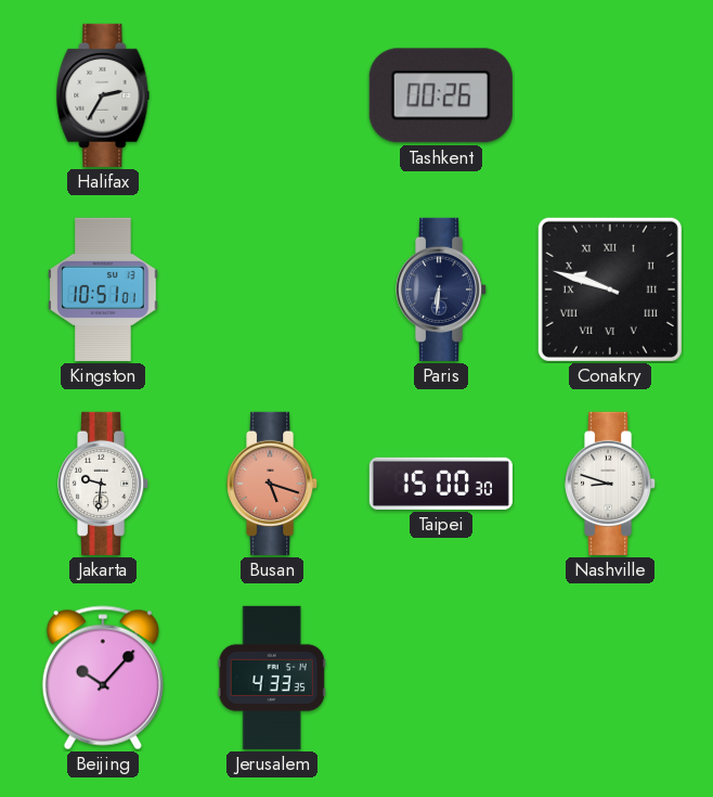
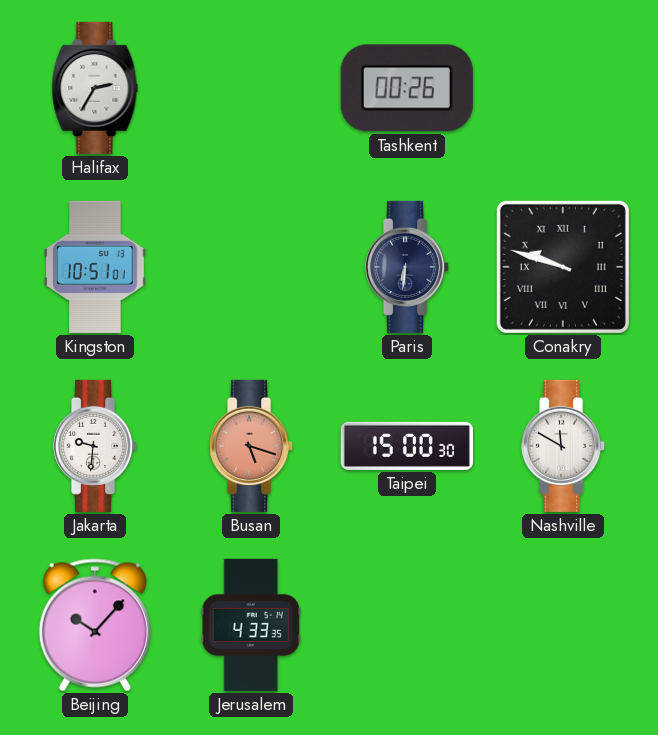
Nashville: 8:48 -> 11:50 (564, 446)
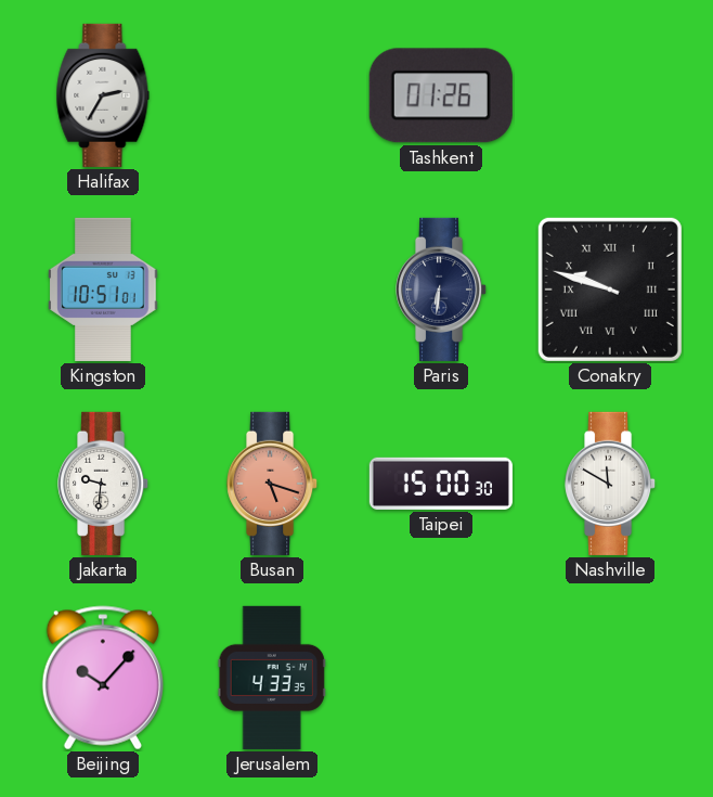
Tashkent: 00:26 -> 01:26 (441, 95)
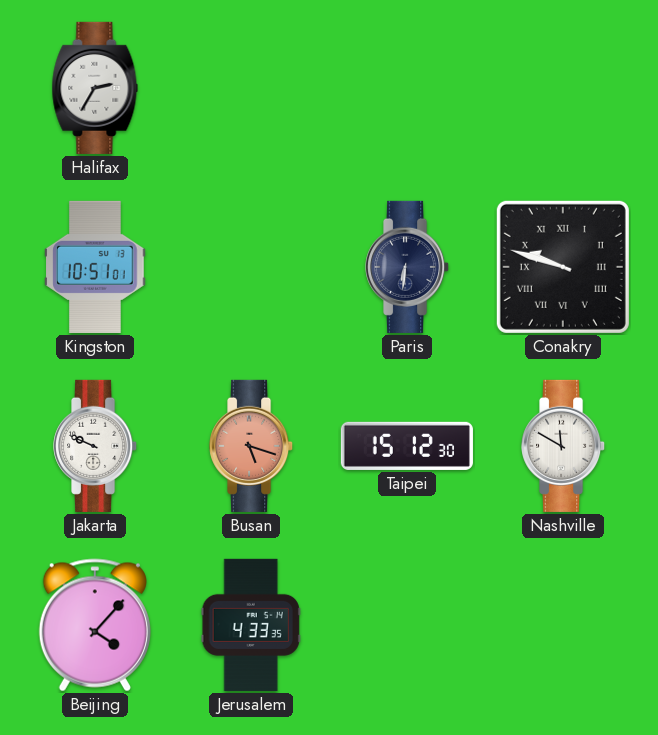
Tashkent: 01:26 -> none (441, 95)
Jakarta: 9:31 -> 9:49 (96, 446)
Taipei: 15:00 -> 15:12 (407, 446)
Beijing: 10:07 -> 4:07 (95, 625)
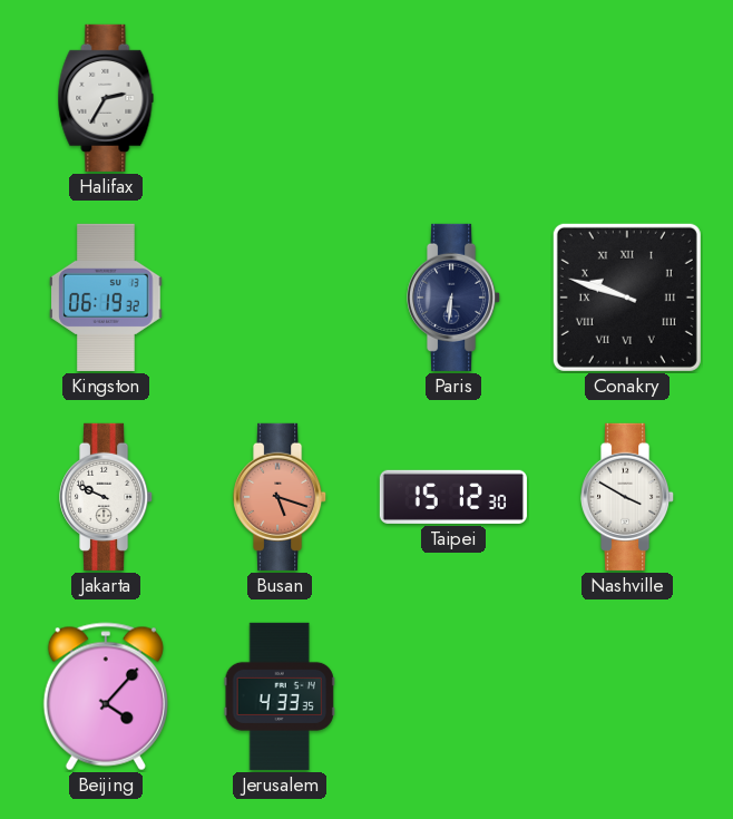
Kingston: 10:51 -> 06:19 (106, 298)
Nashville: 11:50 -> 3:50 (628, 497)
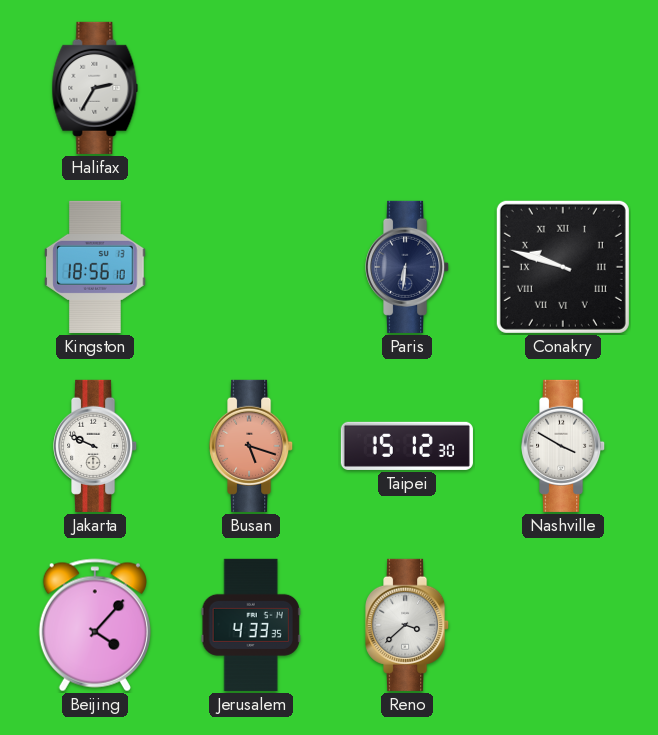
Kingston: 06:19 -> 18:56 (95, 267)
Reno: none -> 3:38 (408, 625)
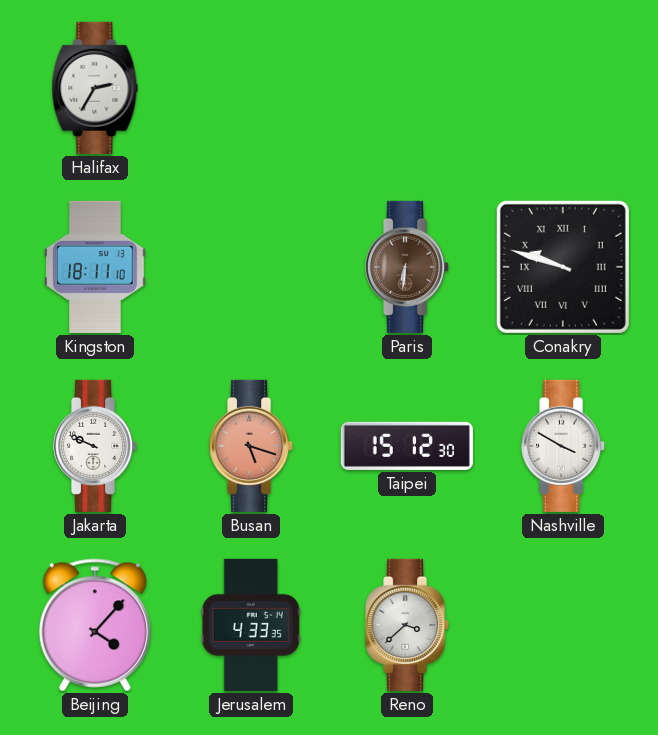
Kingston: 18:56 -> 18:11 (95, 267)
Paris dial: navy -> brown (408, 267)
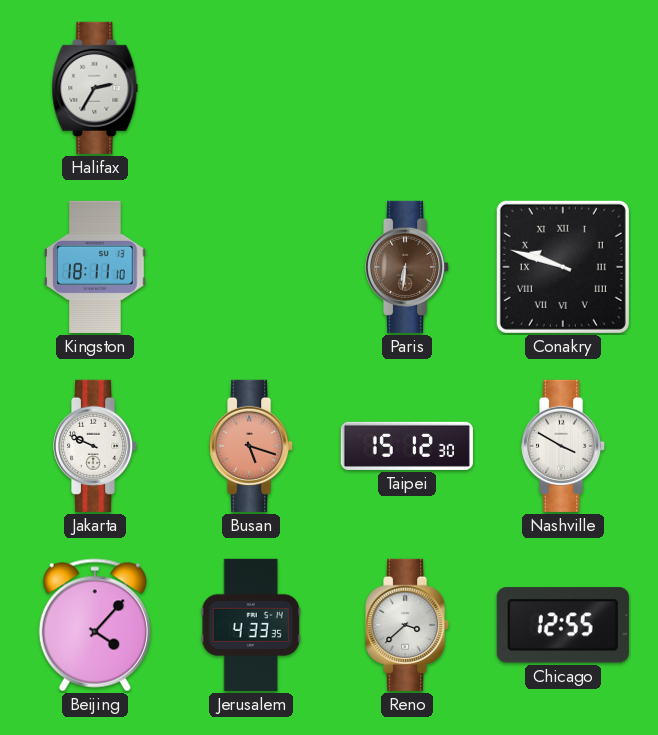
Chicago: none -> 12:55 (563, 625)
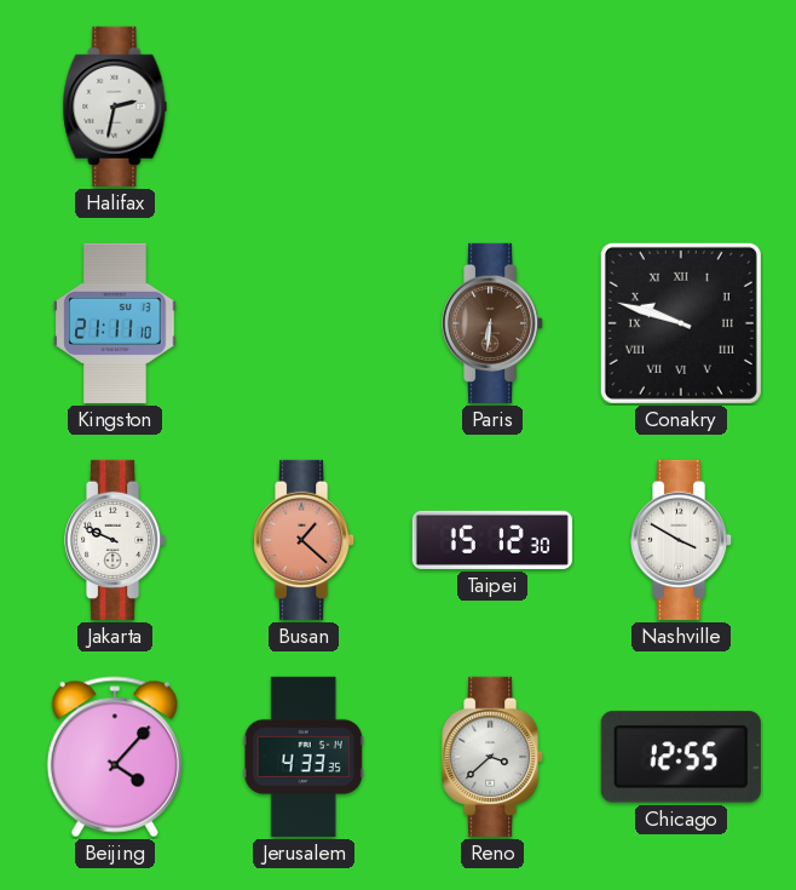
Halifax: 2:35 -> 2:32 (115, 107)
Kingston: 18:11 -> 21:11 (115, 323)
Busan: 5:18 -> 1:22 (305, 540)
